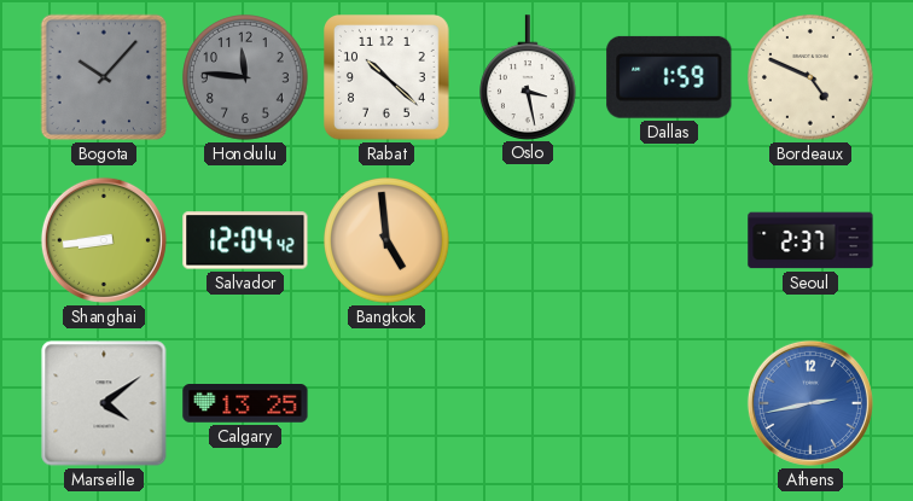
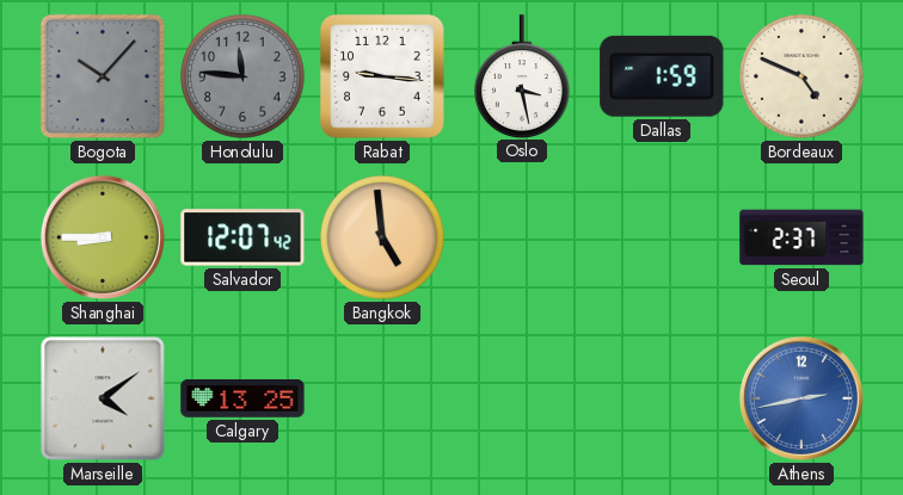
Rabat: 10:22 -> 9:16 (383, 78)
Shanghai: 8:44 -> 8:45 (103, 237)
Salvador: 12:04 -> 12:07 (242, 237)
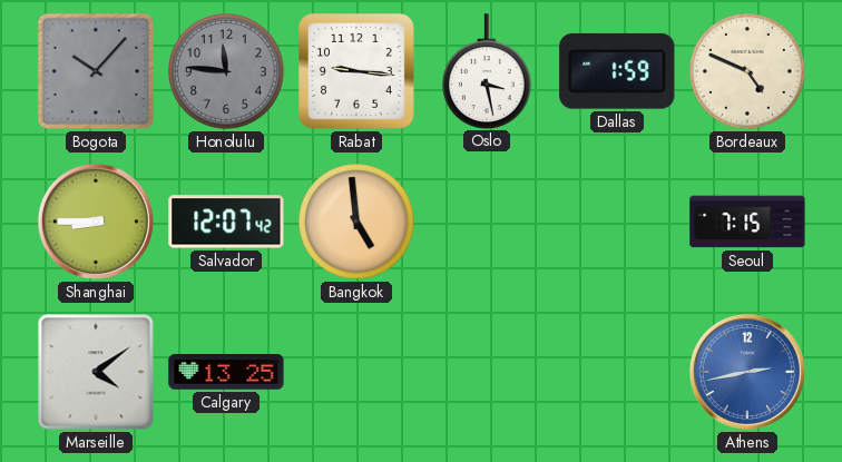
Seoul: 2:37 -> 7:15 (747, 222)
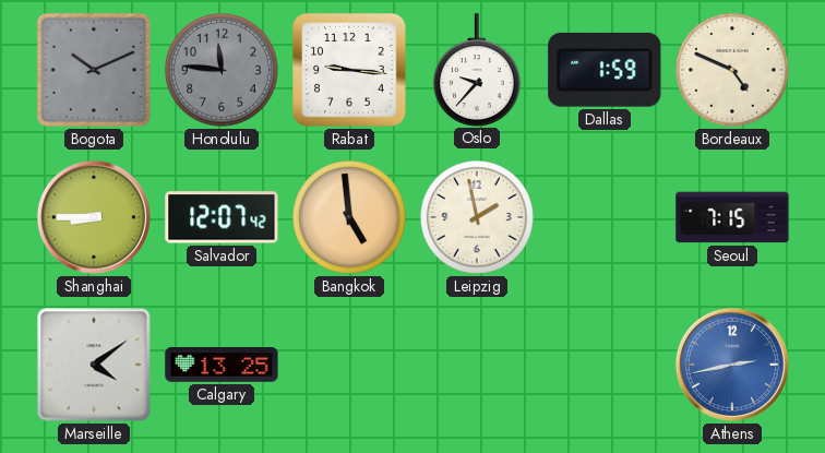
Bogota: 10:07 -> 10:11 (94, 70)
Oslo: 3:28 -> 9:37 (478, 70)
Leipzig: none -> 1:58 (477, 217)
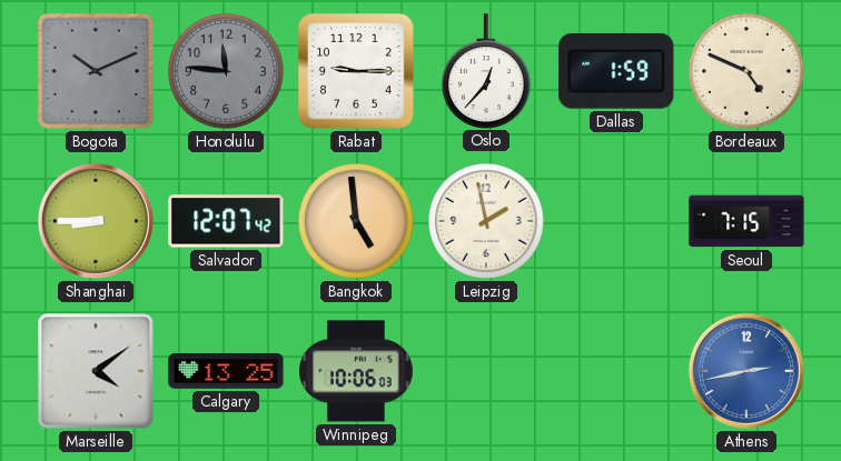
Rabat: 9:16 -> 9:15 (357, 72)
Oslo: 9:37 -> 12:37 (487, 71)
Winnipeg: none -> 10:06 (357, 371)
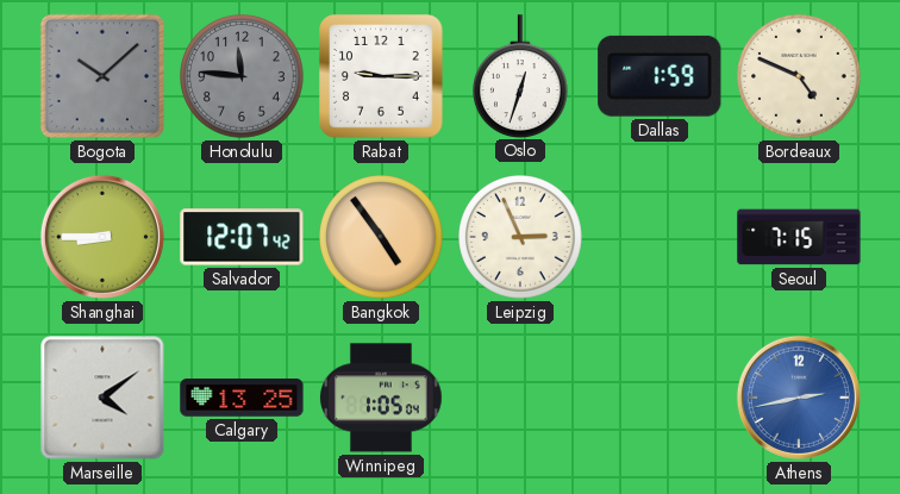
Bogota: 10:11 -> 10:08 (102, 76)
Oslo: 12:37 -> 12:33 (521, 76)
Bangkok: 4:59 -> 4:54 (381, 237)
Leipzig: 1:58 -> 2:56 (520, 237)
Winnipeg: 10:06 -> 1:05 (382, 398)
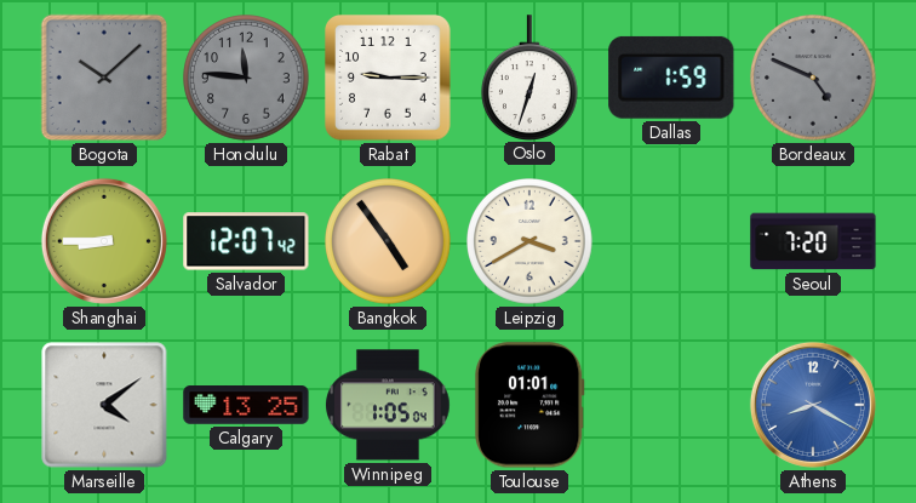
Bordeaux dial: cream -> grey (813, 78)
Leipzig: 2:56 -> 3:40 (529, 241)
Seoul: 7:15 -> 7:20 (813, 241)
Toulouse: none -> 01:01 (529, 405)
Athens: 2:43 -> 8:20 (813, 405)
